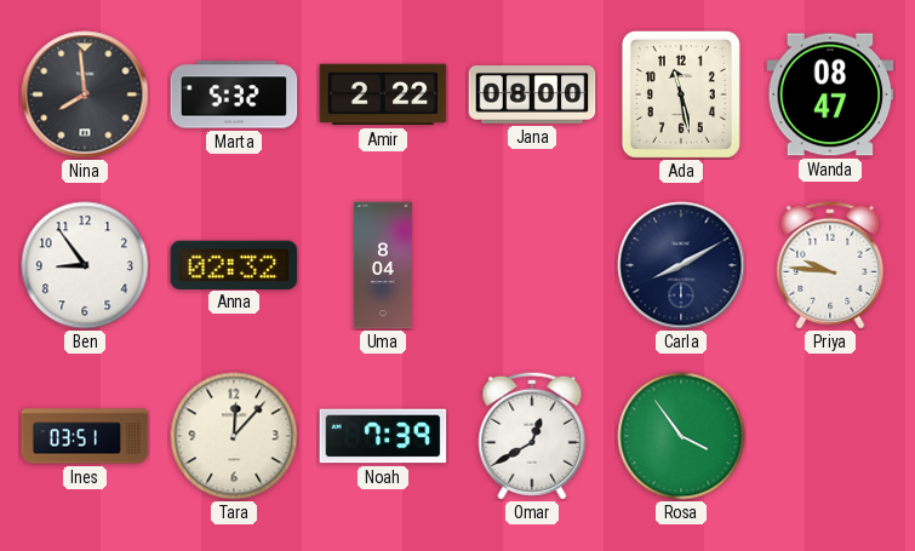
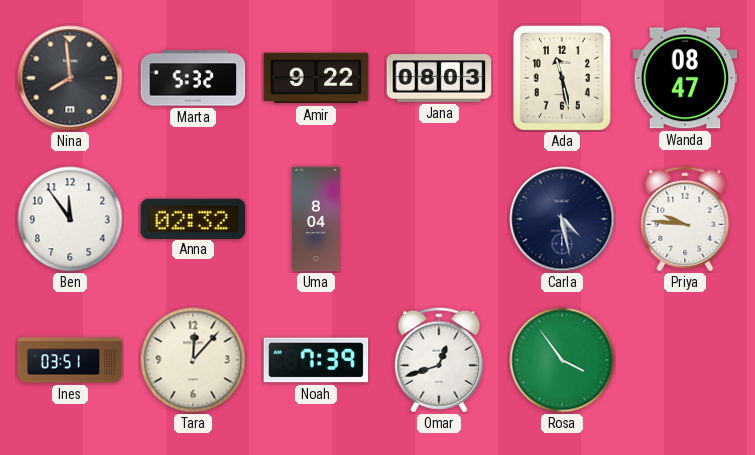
Amir: 2:22 -> 9:22 (316, 78)
Jana: 08:00 -> 08:03 (439, 78)
Ben: 8:54 -> 11:54 (70, 219)
Carla: 8:10 -> 4:28 (562, 219)
Omar: 12:40 -> 12:42 (439, 360)
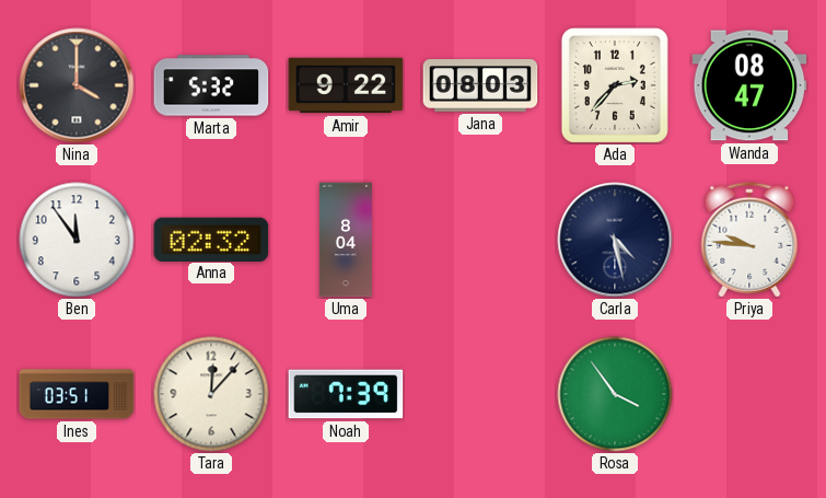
Nina: 7:59 -> 4:00 (77, 85)
Ada: 11:28 -> 2:37 (615, 85)
Omar: 12:42 -> none (439, 360)
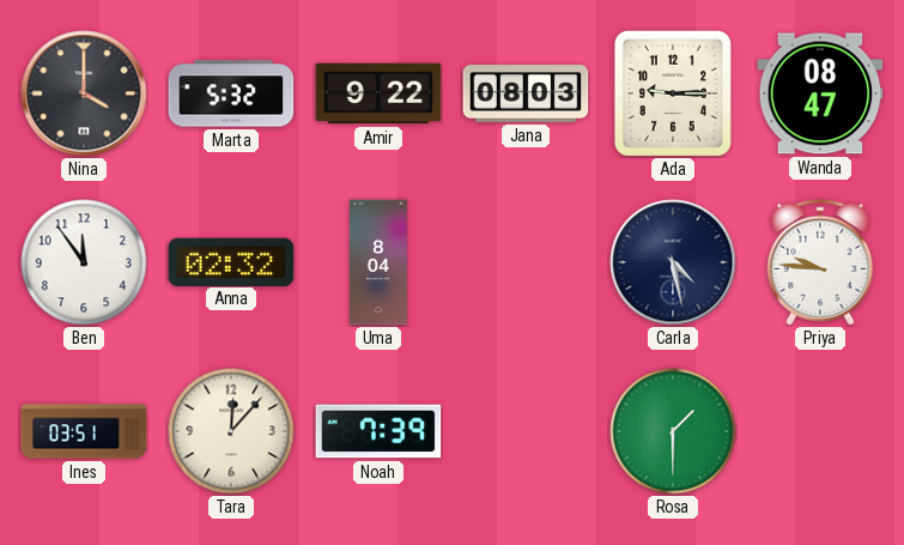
Ada: 2:37 -> 9:15 (673, 93)
Rosa: 3:54 -> 1:30 (673, 431)
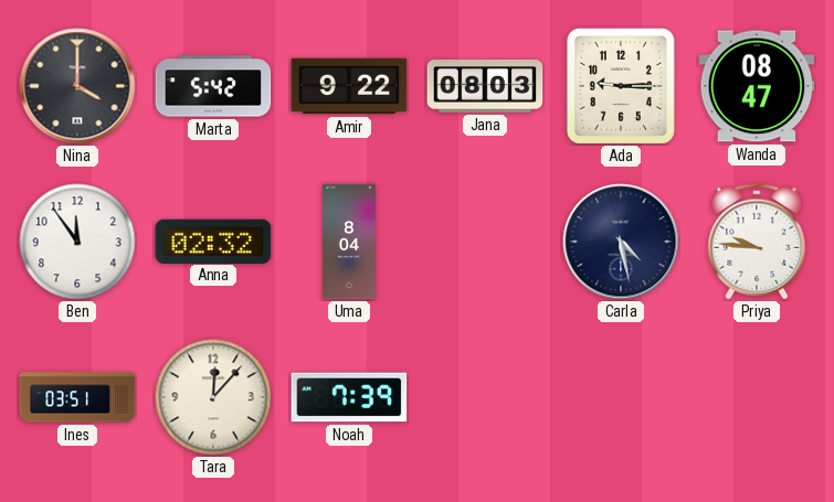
Marta: 5:32 -> 5:42 (213, 86)
Rosa: 1:30 -> none (673, 431)
